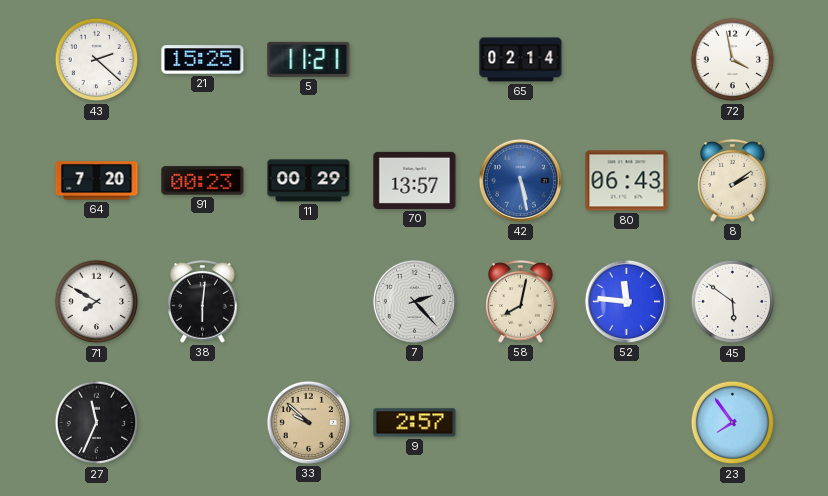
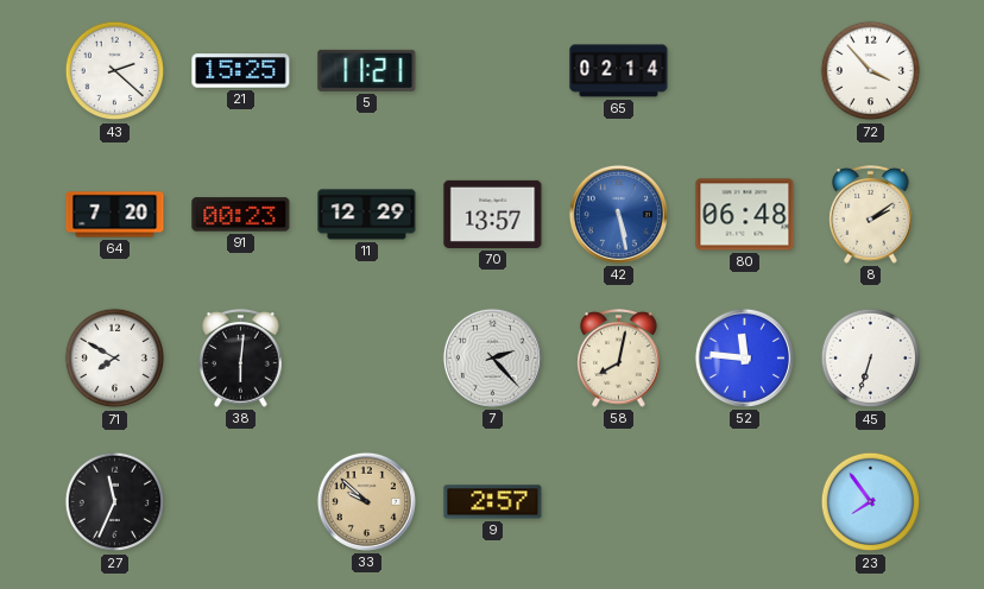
72: 3:58 -> 3:53 (871, 71)
11: 00:29 -> 12:29 (367, 215)
80: 06:43 -> 06:48 (745, 215)
45: 5:51 -> 6:33 (871, 359)
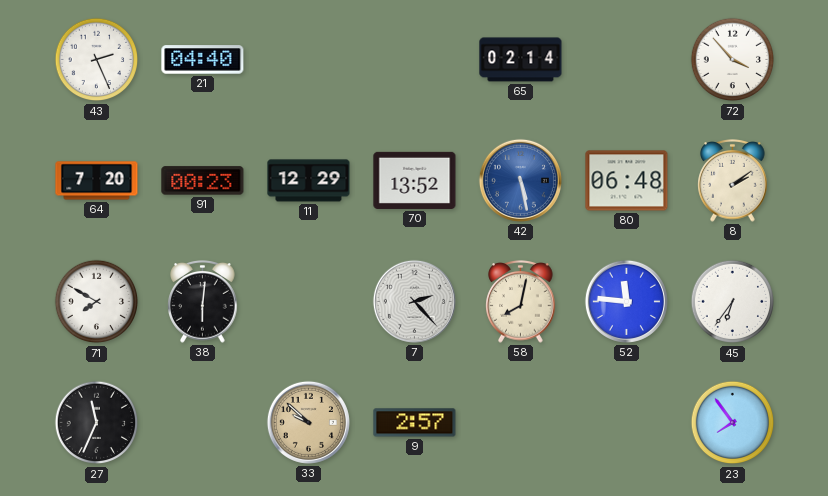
43: 2:22 -> 2:26 (97, 60)
21: 15:25 -> 04:40 (203, 60)
5: 11:21 -> none (367, 70)
70: 13:57 -> 13:52 (415, 180)
45: 6:33 -> 6:36 (733, 302)
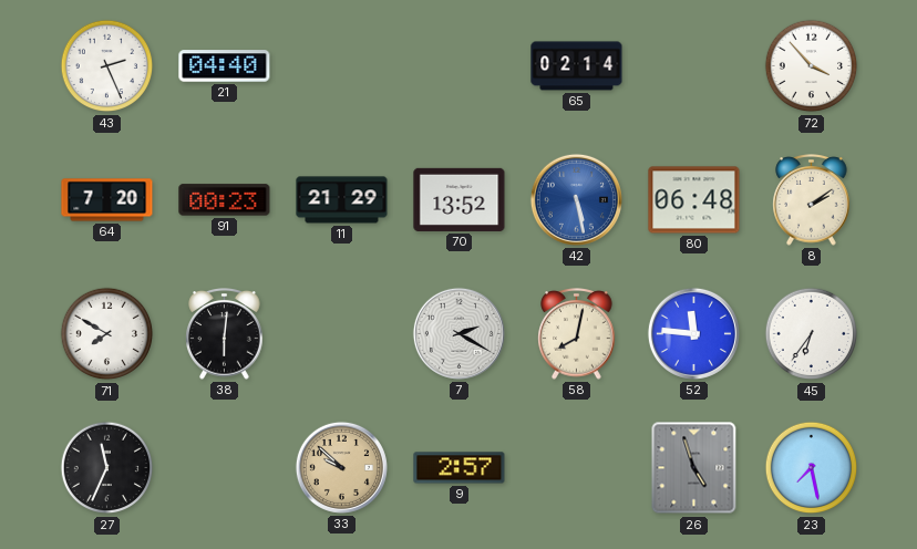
11: 12:29 -> 21:29 (342, 200)
7: 2:23 -> 2:20 (458, 333)
26: none -> 4:57 (694, 468)
23: 7:54 -> 7:28 (812, 468)
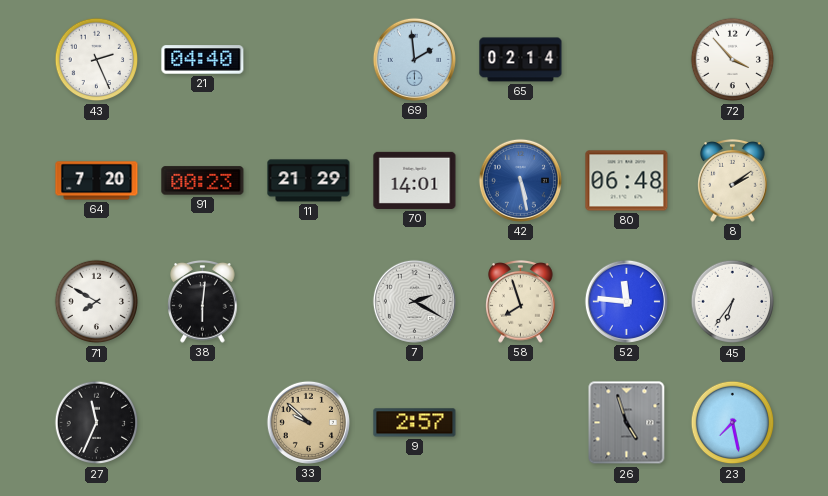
69: none -> 1:59 (414, 59)
70: 13:52 -> 14:01 (415, 180)
58: 8:02 -> 7:57 (521, 302)
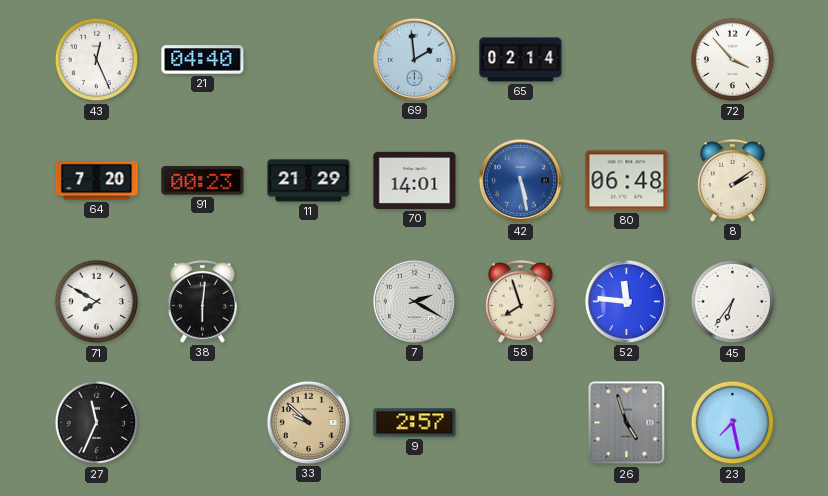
43: 2:26 -> 12:26 (97, 60)
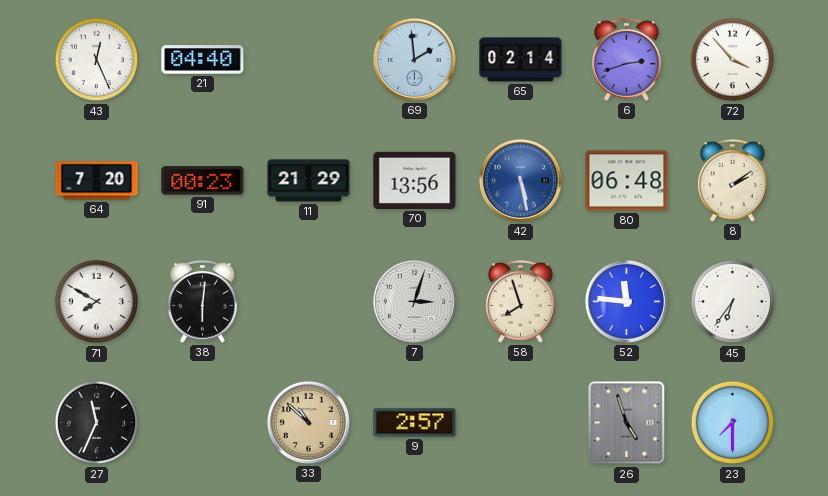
6: none -> 2:42 (627, 60)
70: 14:01 -> 13:56 (415, 180)
7: 2:20 -> 3:03 (414, 301)
33: 9:52 -> 10:52 (308, 422)
23: 7:28 -> 7:30 (733, 423)
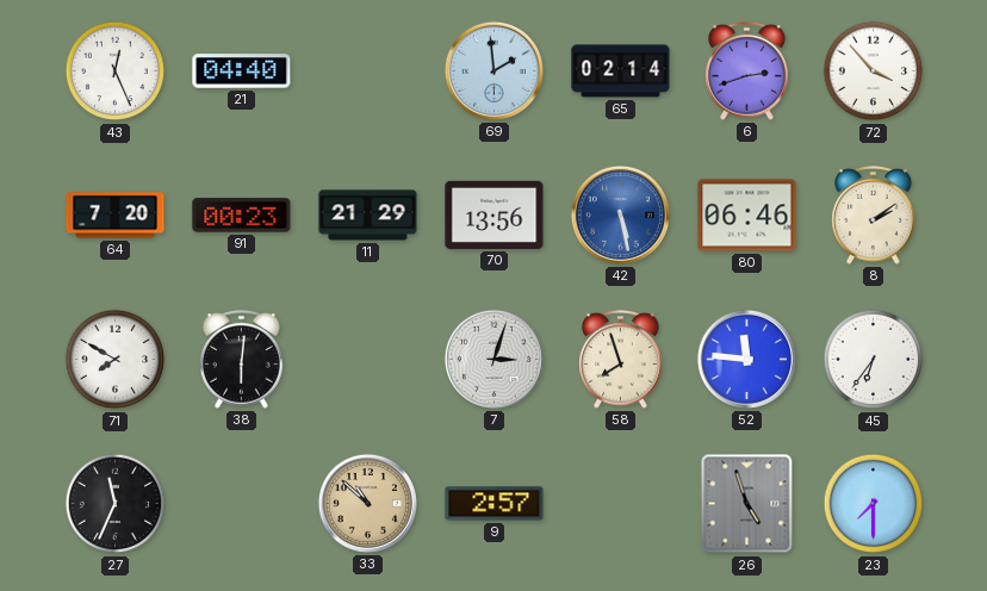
80: 06:48 -> 06:46 (747, 216)
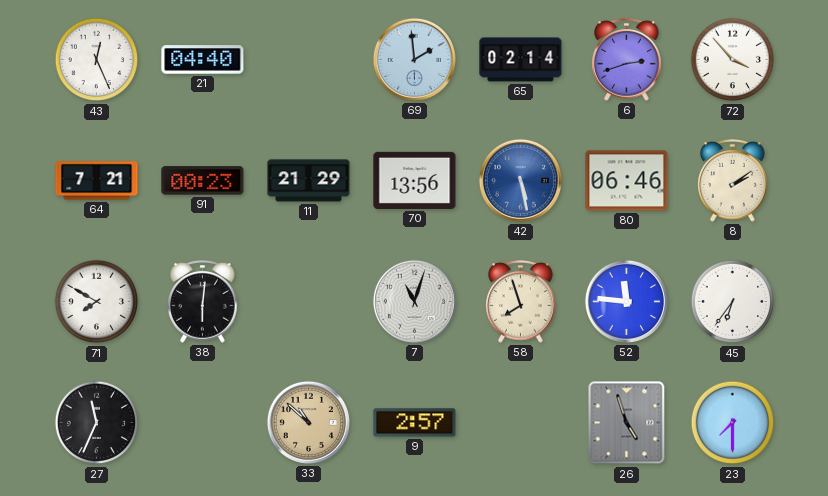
64: 7:20 -> 7:21 (97, 181)
7: 3:03 -> 11:03 (414, 301)
